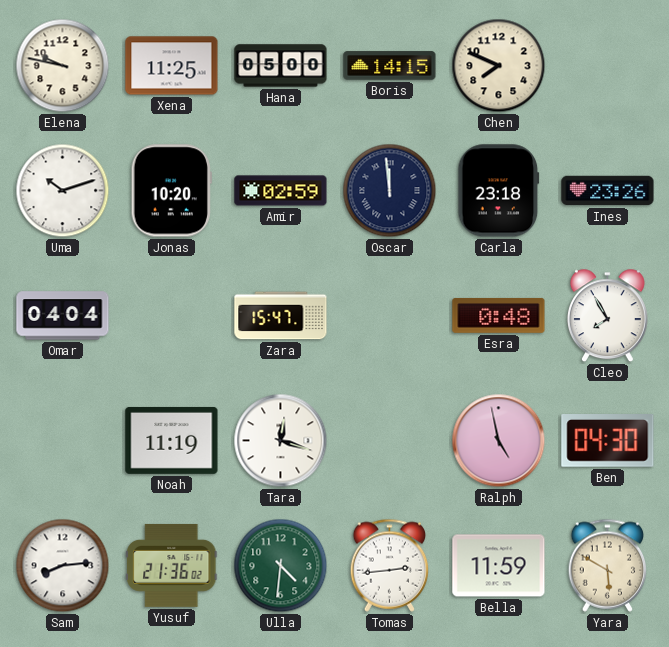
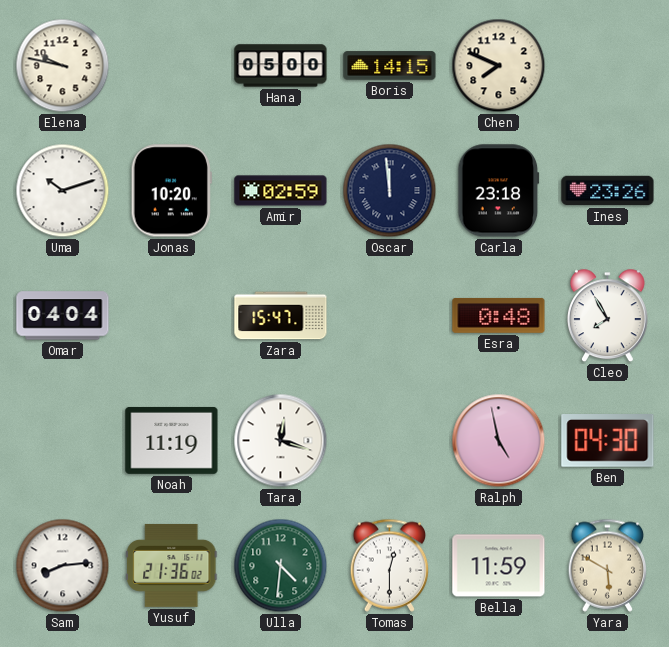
Xena: 11:25 -> none (172, 66)
Tomas: 2:44 -> 12:30 (390, 565)
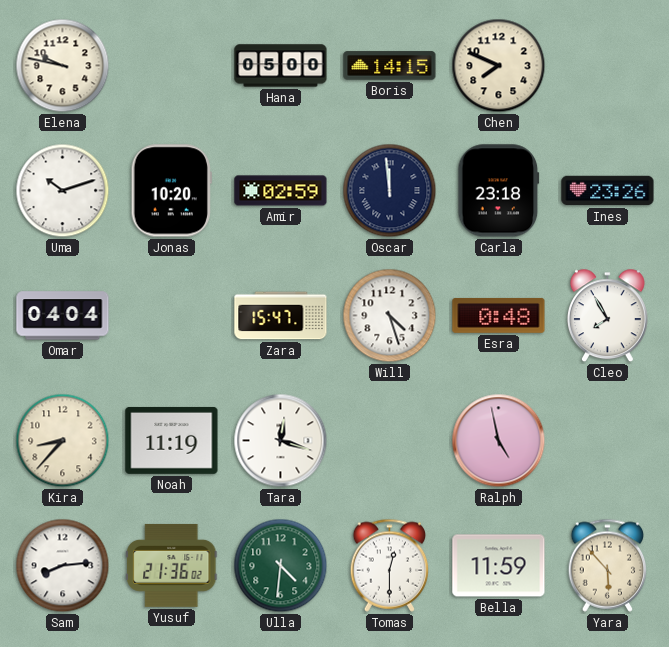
Will: none -> 4:27 (390, 316)
Kira: none -> 8:37 (63, 441)
Ben: 04:30 -> none (608, 441)
Yara: 5:50 -> 5:53 (608, 565)
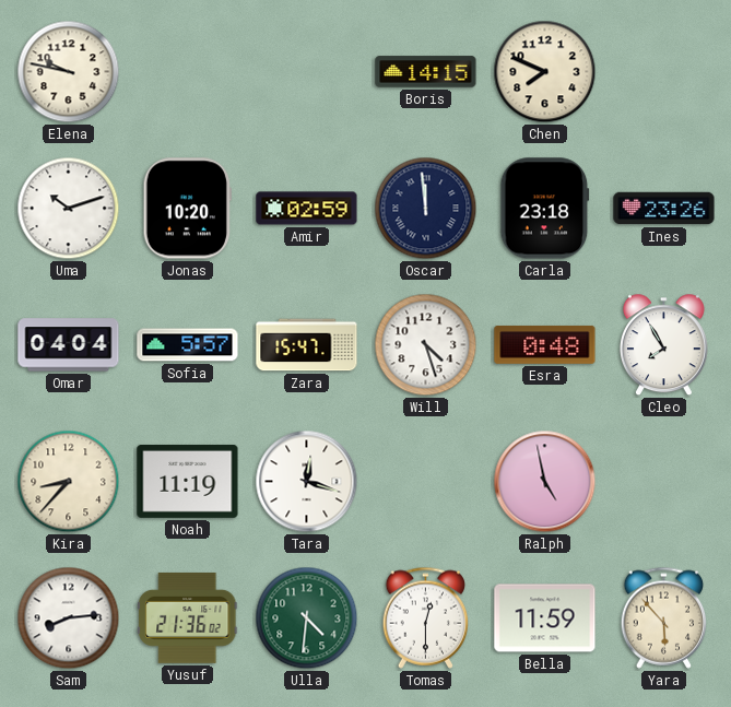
Hana: 05:00 -> none (281, 66)
Sofia: none -> 5:57 (188, 345)
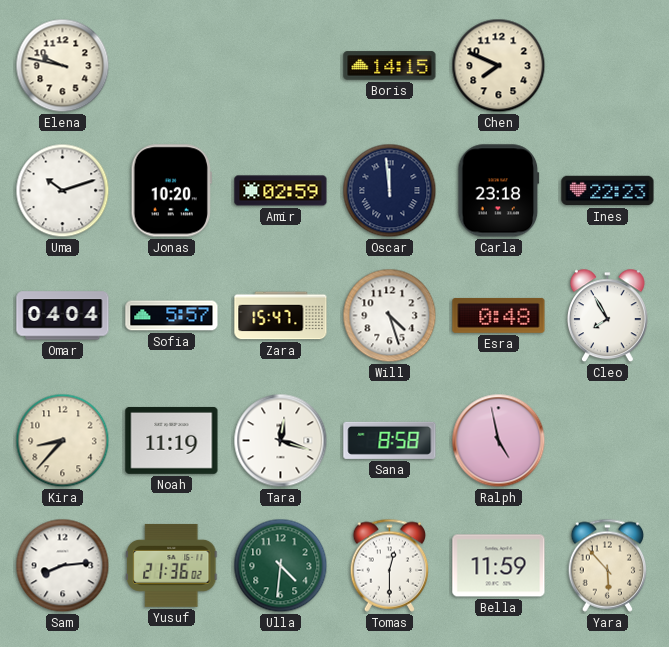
Ines: 23:26 -> 22:23 (608, 191)
Sana: none -> 8:58 (390, 440)
